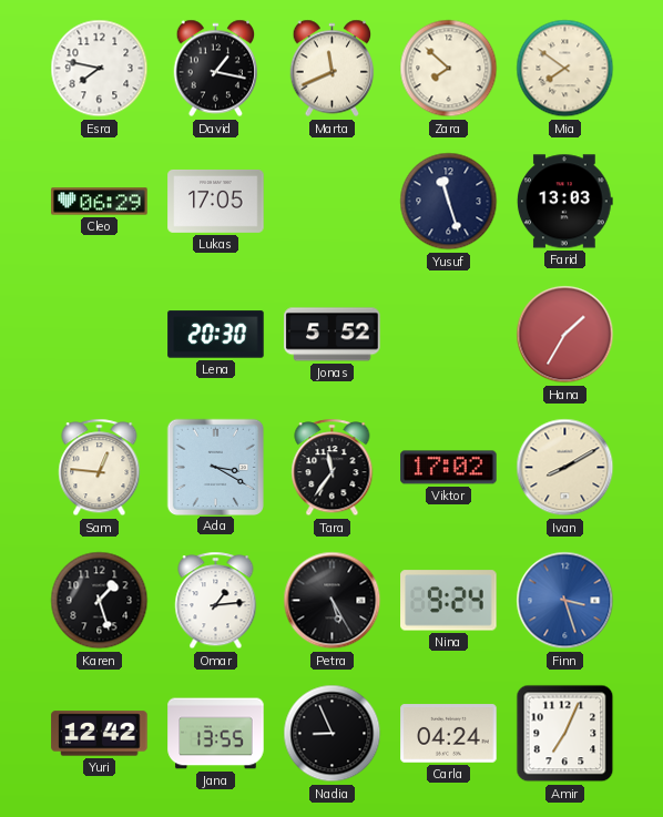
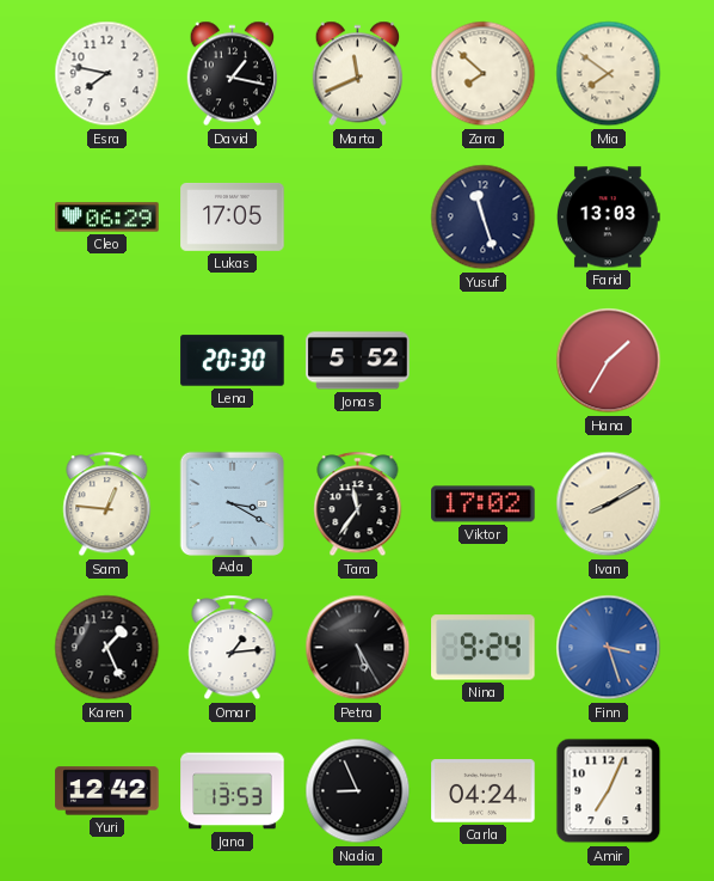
Karen: 1:27 -> 1:26 (107, 648)
Jana: 13:55 -> 13:53 (233, 791)
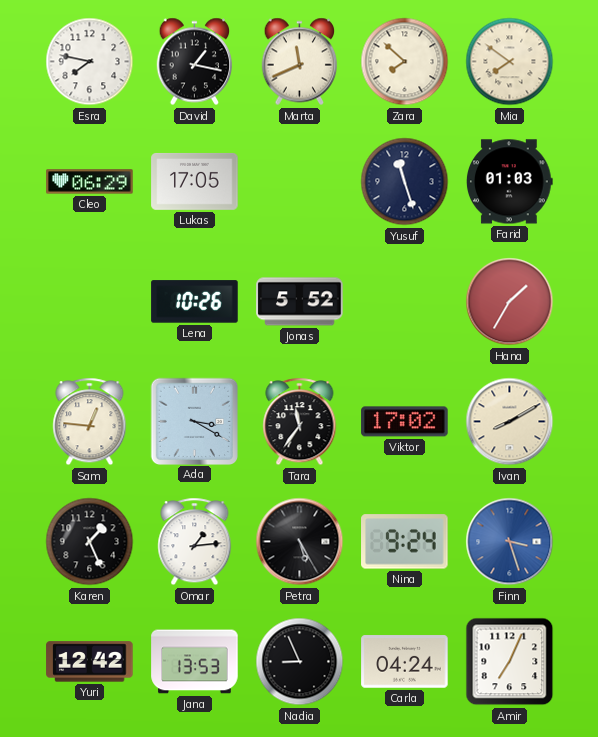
Farid: 13:03 -> 01:03 (510, 182)
Lena: 20:30 -> 10:26 (195, 302)
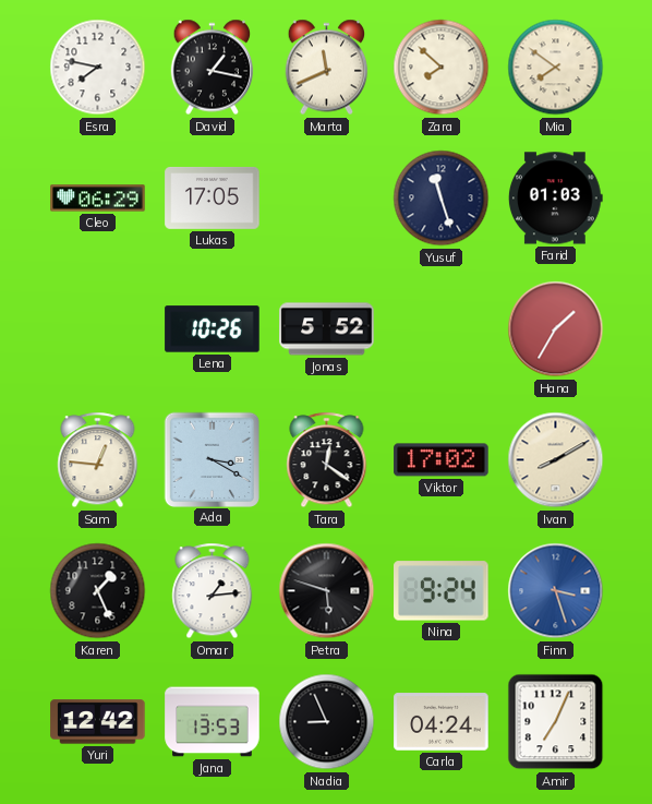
Tara: 11:36 -> 12:21 (327, 460)
Petra: 5:25 -> 5:48 (327, 591)
